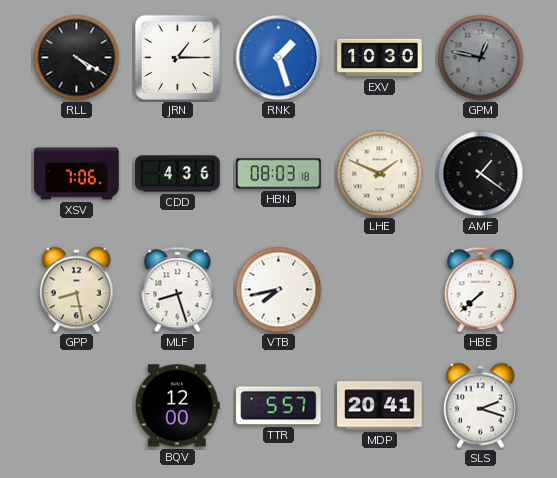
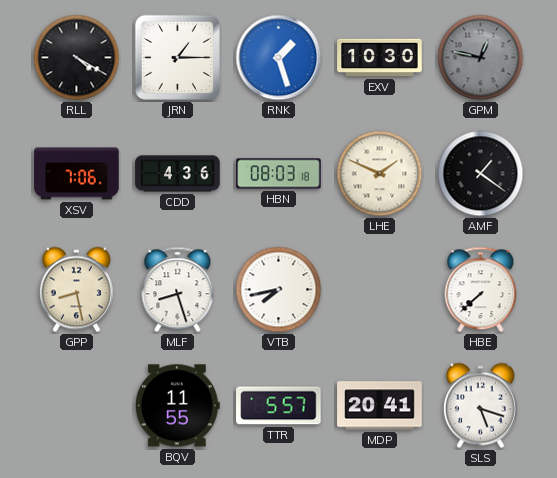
BQV: 12:00 -> 11:55 (177, 406)
SLS: 2:18 -> 5:18 (480, 406)
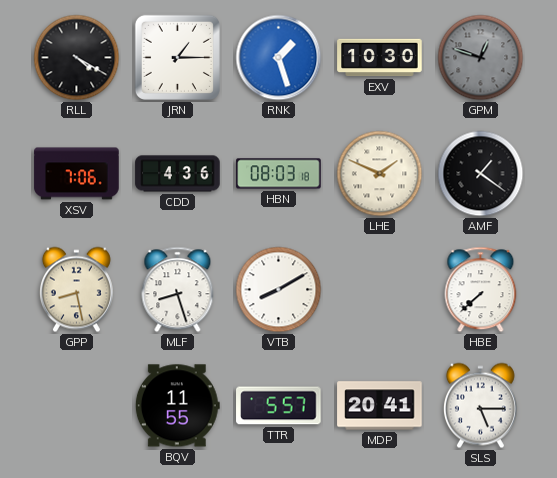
GPM: 12:47 -> 12:48 (481, 58)
VTB: 7:43 -> 8:10 (279, 290)
SLS: 5:18 -> 5:15 (480, 406)
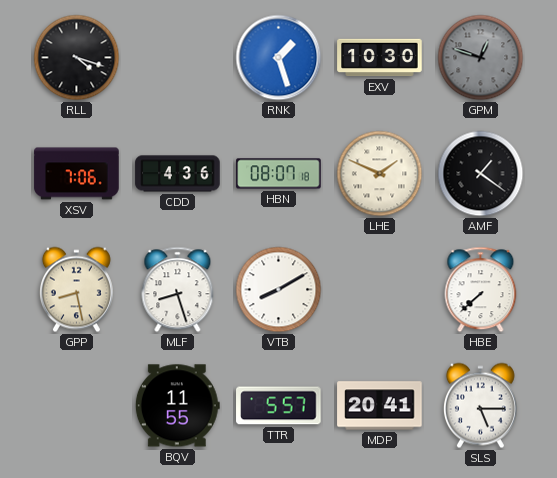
RLL: 4:20 -> 4:18 (77, 58)
JRN: 1:15 -> none (177, 57)
HBN: 08:03 -> 08:07 (279, 174)
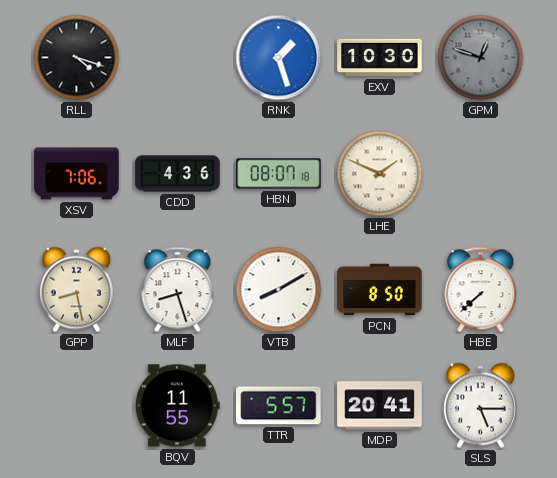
AMF: 1:21 -> none (481, 174)
PCN: none -> 8:50 (380, 290)
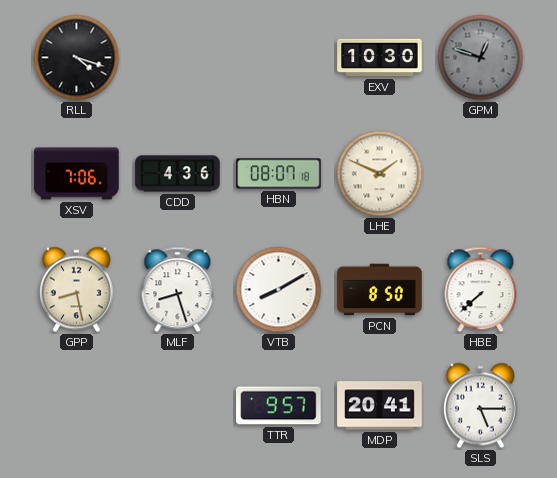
RNK: 1:27 -> none (279, 58)
BQV: 11:55 -> none (177, 406)
TTR: 5:57 -> 9:57 (279, 406)
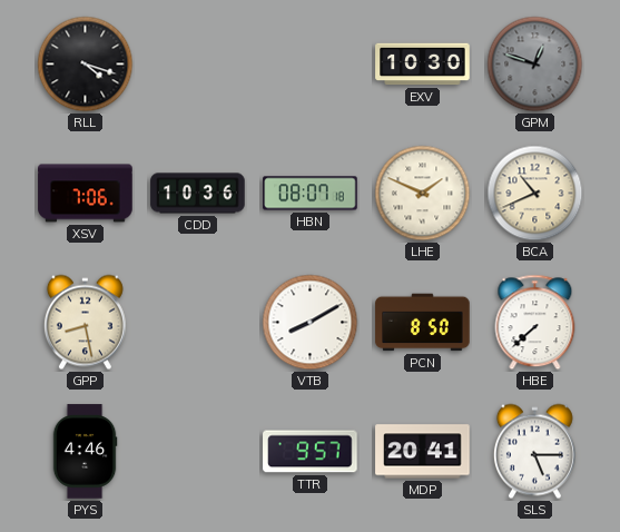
CDD: 4:36 -> 10:36 (198, 194)
BCA: none -> 10:41 (535, 194)
MLF: 8:27 -> none (178, 290)
PYS: none -> 4:46 (85, 452)
